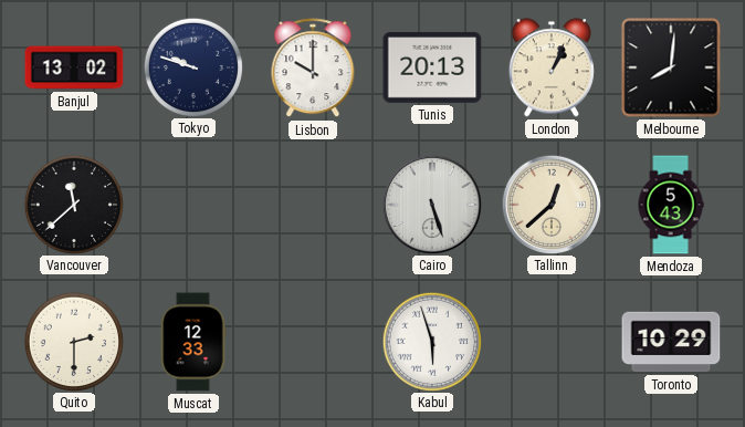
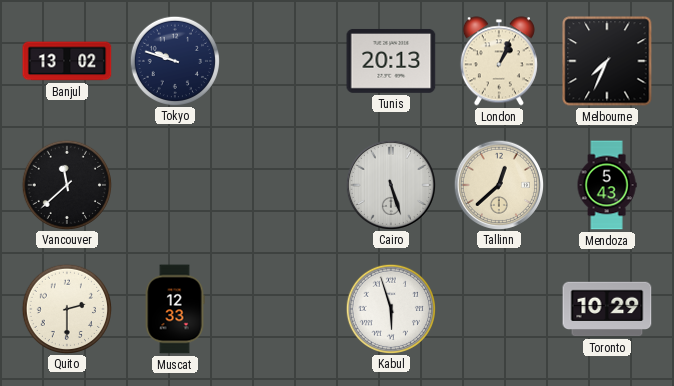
Lisbon: 10:00 -> none (313, 69)
Melbourne: 8:01 -> 7:34 (607, 61)
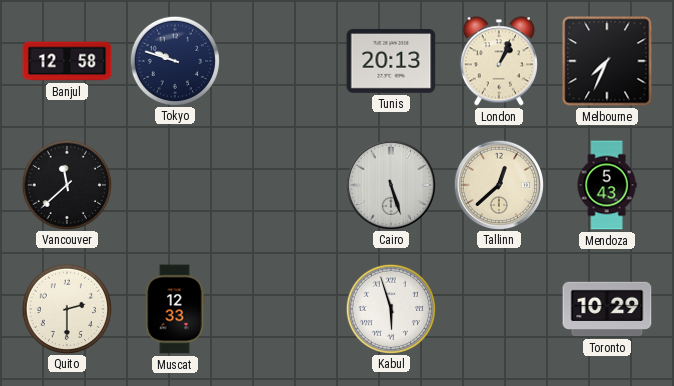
Banjul: 13:02 -> 12:58 (67, 61)
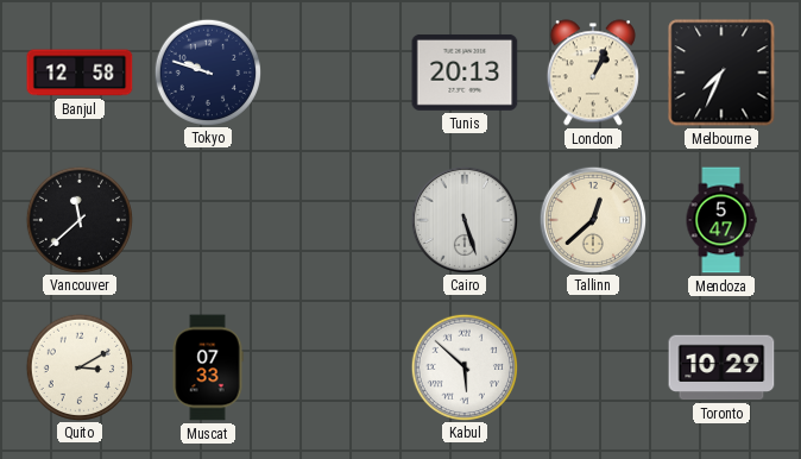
Mendoza: 5:43 -> 5:47 (721, 220)
Quito: 2:30 -> 3:10 (78, 366)
Muscat: 12:33 -> 07:33 (208, 367)
Kabul: 5:57 -> 5:52 (463, 366)
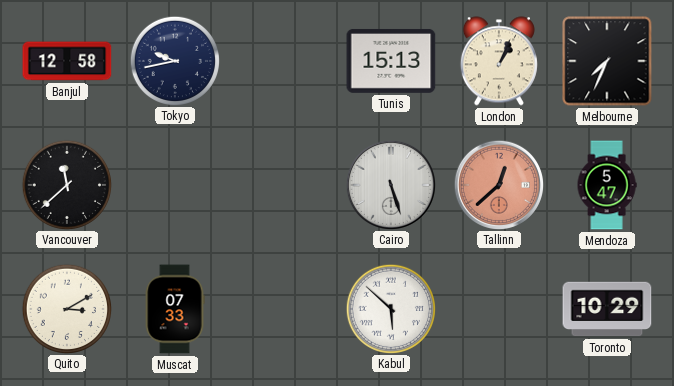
Tokyo: 9:48 -> 9:43 (174, 60)
Tunis: 20:13 -> 15:13 (391, 61)
Tallinn dial: cream -> salmon (498, 184)
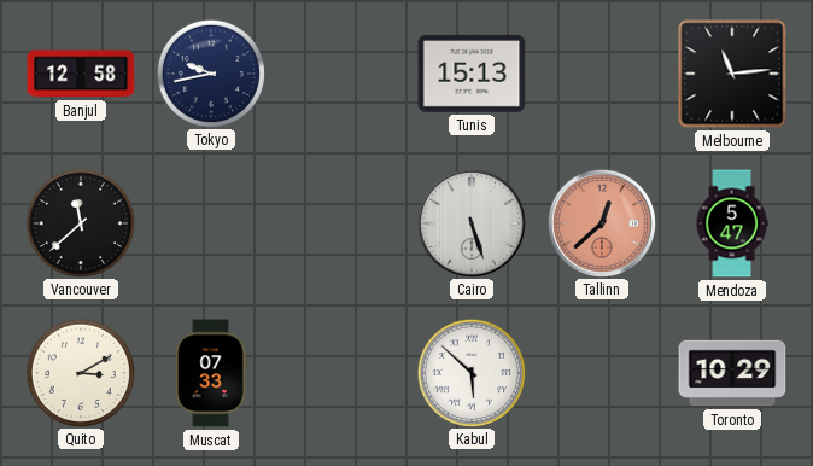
London: 1:04 -> none (499, 61)
Melbourne: 7:34 -> 11:14 (732, 74)
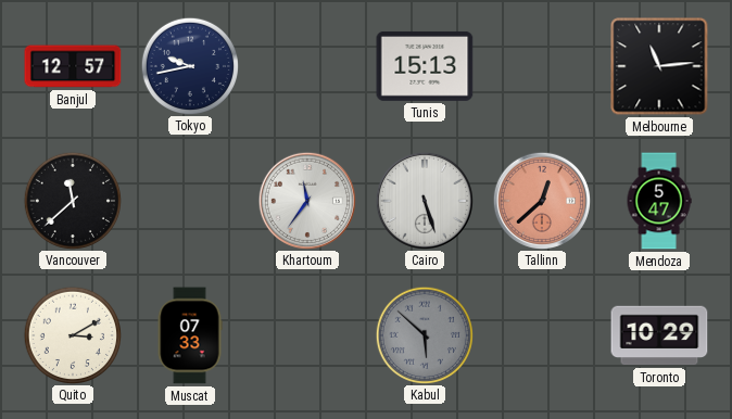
Banjul: 12:58 -> 12:57 (73, 66)
Khartoum: none -> 11:36 (306, 200)
Kabul dial: white -> grey (424, 334)
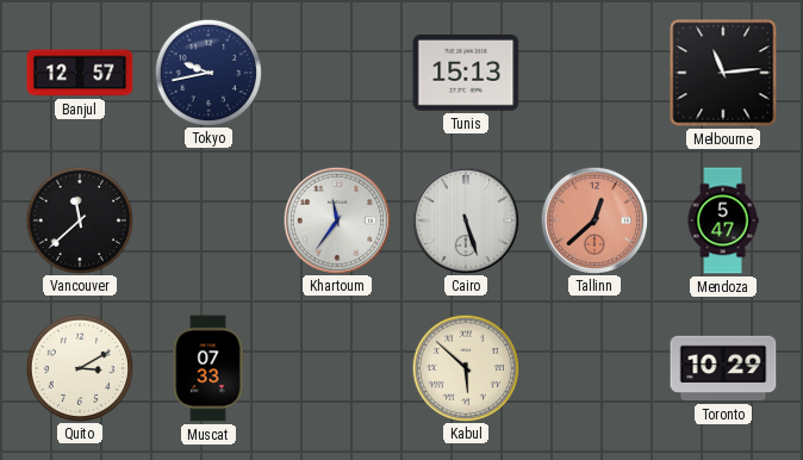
Kabul dial: grey -> cream (465, 367)
